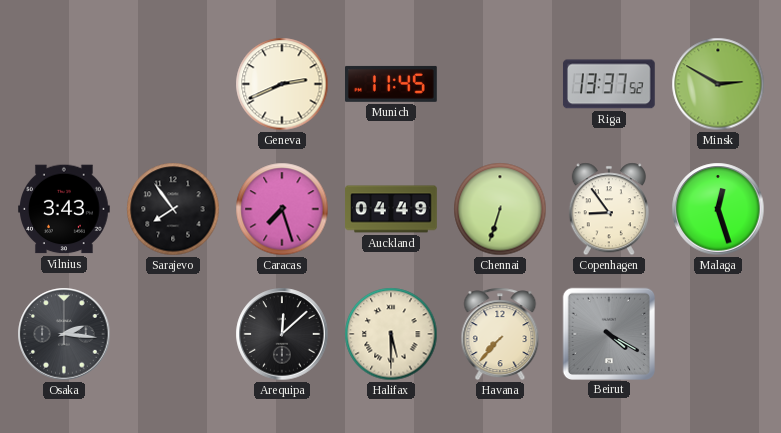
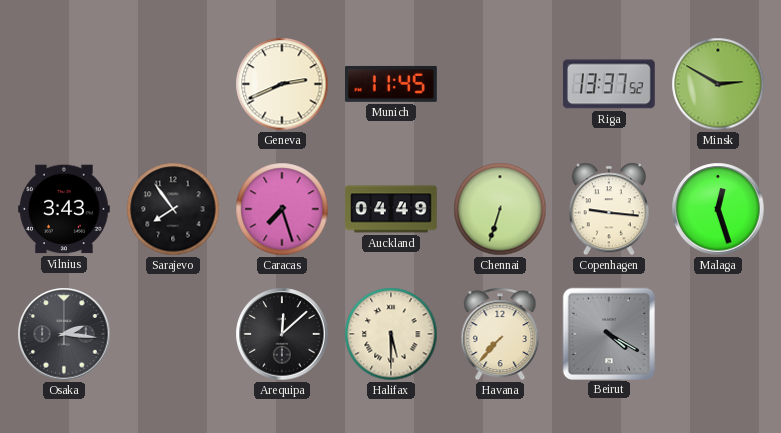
Copenhagen: 8:54 -> 9:16 (609, 209)
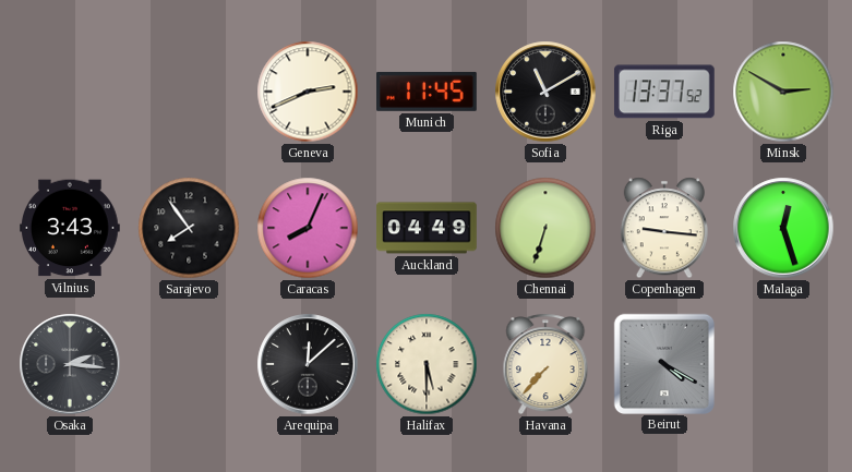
Sofia: none -> 11:10 (545, 92)
Caracas: 7:27 -> 8:04 (308, 228)
